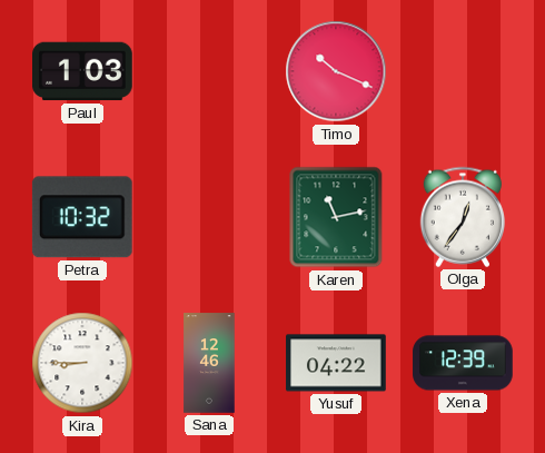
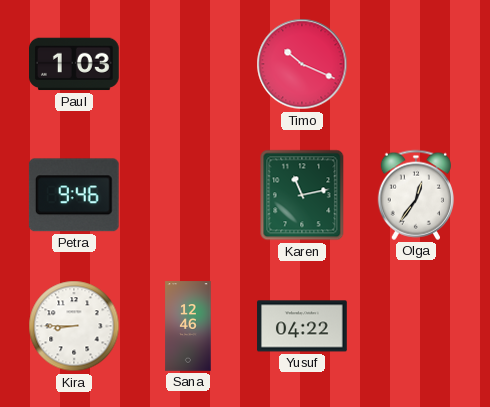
Petra: 10:32 -> 9:46 (74, 195)
Xena: 12:39 -> none (463, 363)
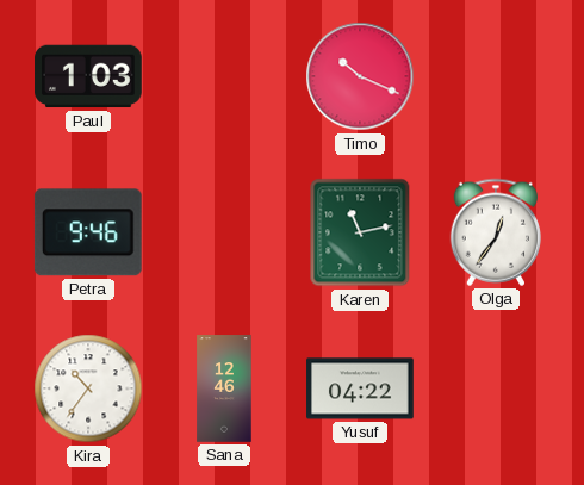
Kira: 8:45 -> 10:36 (88, 388)
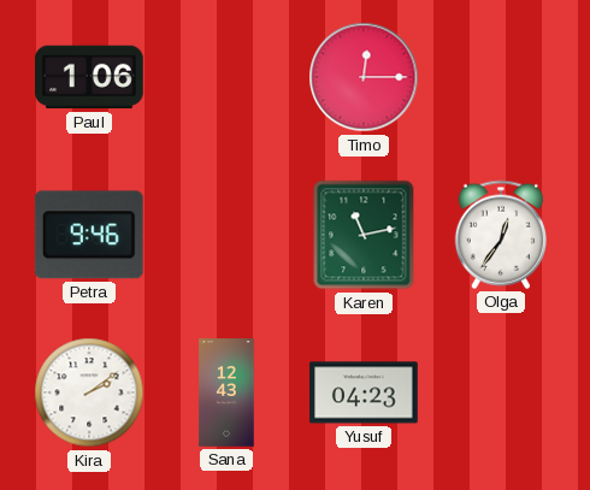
Paul: 1:03 -> 1:06 (90, 77)
Timo: 10:19 -> 12:15 (364, 77)
Kira: 10:36 -> 2:09 (89, 392)
Sana: 12:46 -> 12:43 (226, 392)
Yusuf: 04:22 -> 04:23 (364, 392)
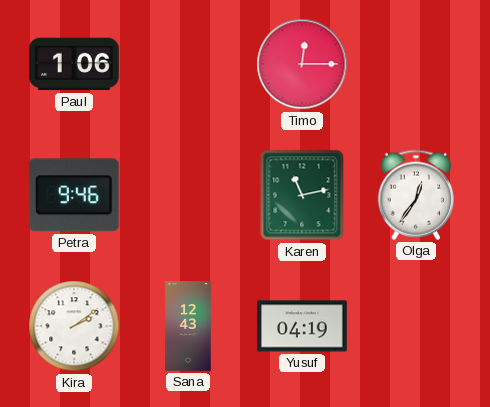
Yusuf: 04:23 -> 04:19 (302, 326)
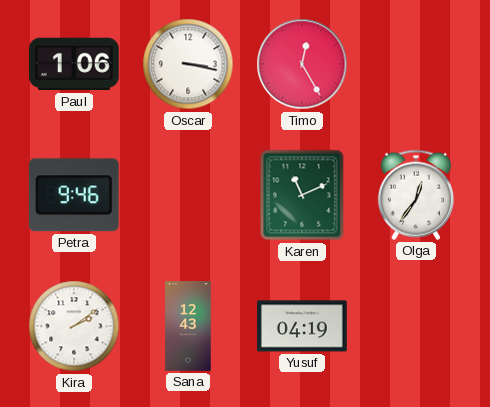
Oscar: none -> 3:17 (188, 64)
Timo: 12:15 -> 12:25 (302, 64)
Karen: 11:13 -> 11:11 (302, 195)
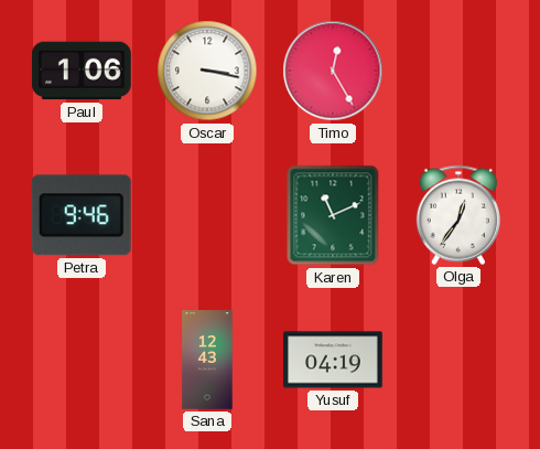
Kira: 2:09 -> none (74, 326)
